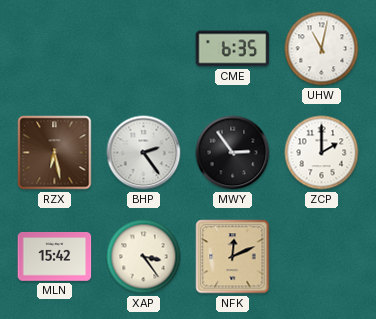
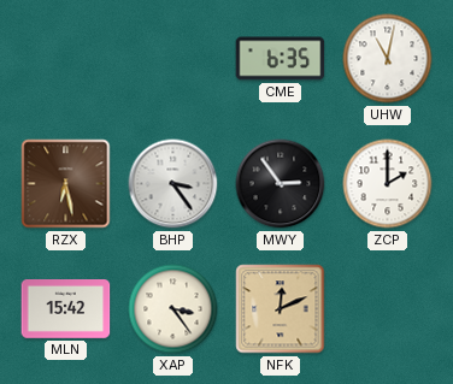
BHP: 2:24 -> 3:24 (173, 184)
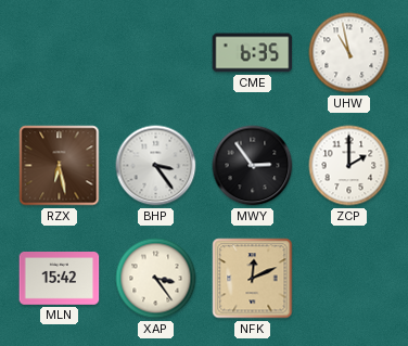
UHW: 11:02 -> 10:58 (349, 53)
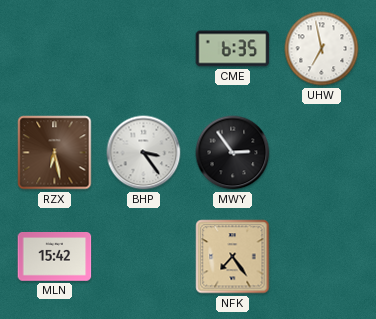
UHW: 10:58 -> 6:58 (322, 49)
ZCP: 2:00 -> none (349, 166)
XAP: 3:24 -> none (156, 279)
NFK: 12:11 -> 7:24 (233, 257)
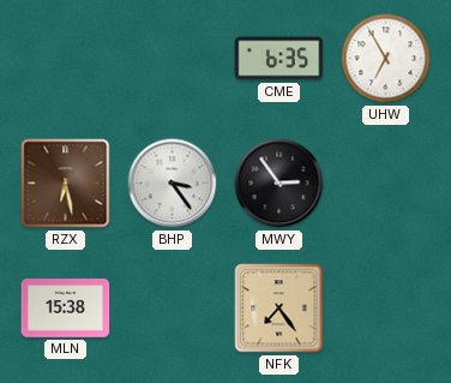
UHW: 6:58 -> 6:55 (386, 59)
MLN: 15:42 -> 15:38 (66, 309)
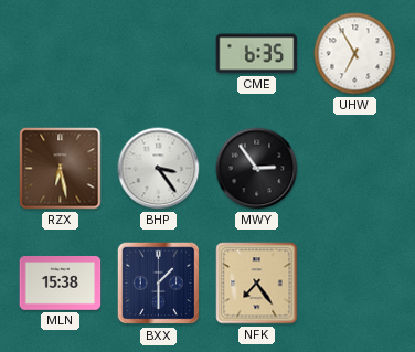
BXX: none -> 1:30 (159, 284)
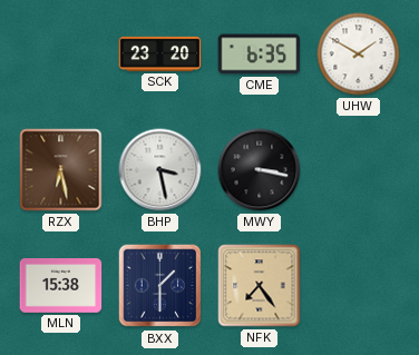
SCK: none -> 23:20 (160, 53)
UHW: 6:55 -> 1:50 (359, 55)
BHP: 3:24 -> 3:28 (160, 170)
MWY: 2:54 -> 3:17 (260, 170)
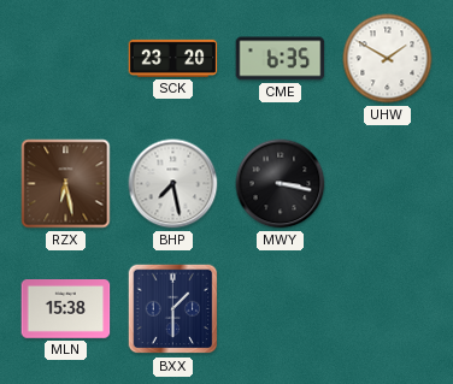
BHP: 3:28 -> 7:28 (173, 184)
NFK: 7:24 -> none (260, 286)
